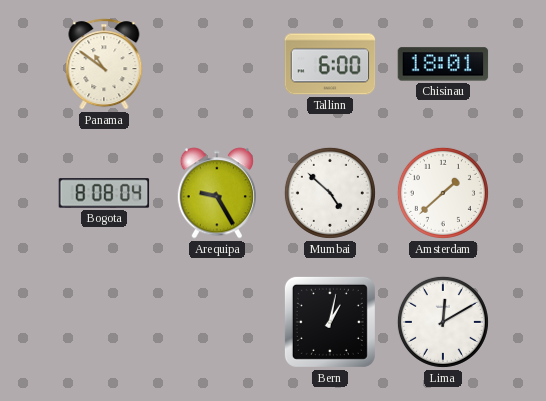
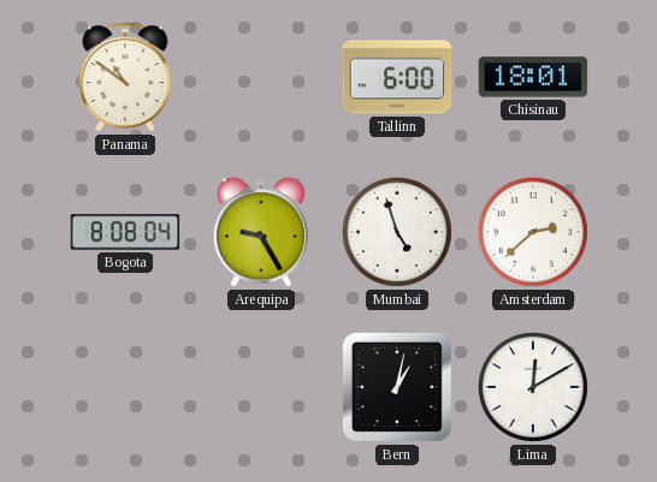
Mumbai: 4:52 -> 4:57 (397, 232)
Amsterdam: 1:38 -> 2:38 (533, 232)
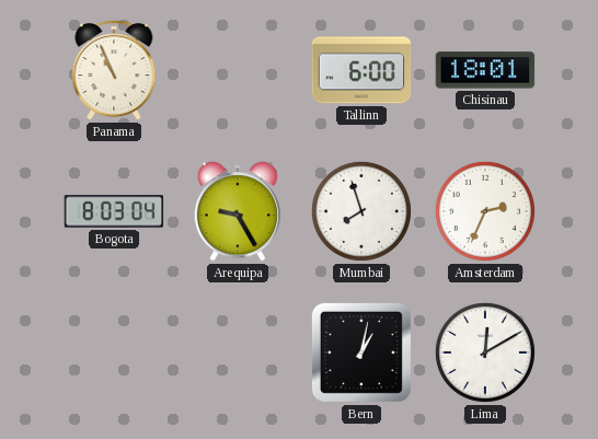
Panama: 10:51 -> 10:56 (114, 70)
Bogota: 8:08 -> 8:03 (114, 211)
Mumbai: 4:57 -> 7:57 (361, 211)
Amsterdam: 2:38 -> 2:34 (485, 211)
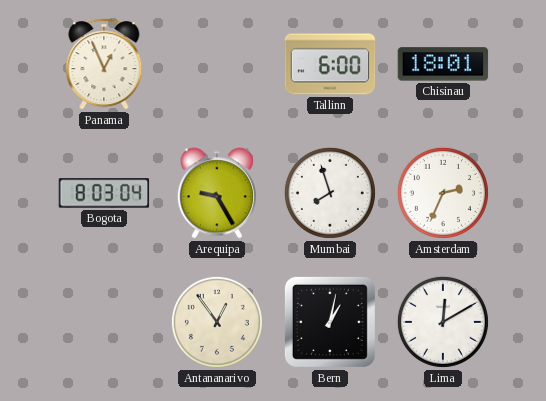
Panama: 10:56 -> 12:56 (104, 64)
Antananarivo: none -> 12:54 (217, 322)
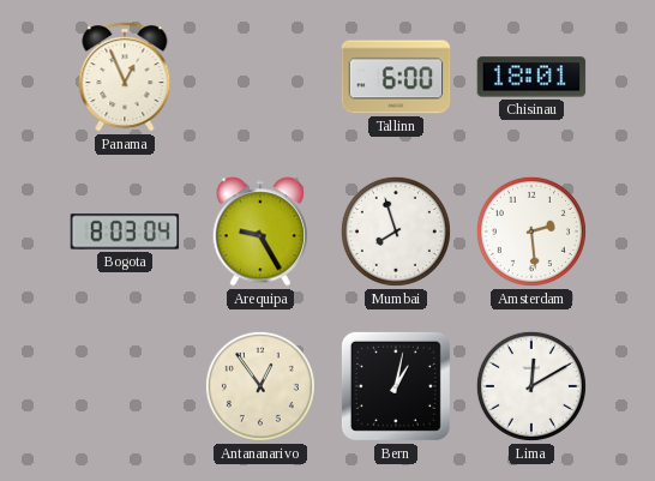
Amsterdam: 2:34 -> 2:29 (531, 232)
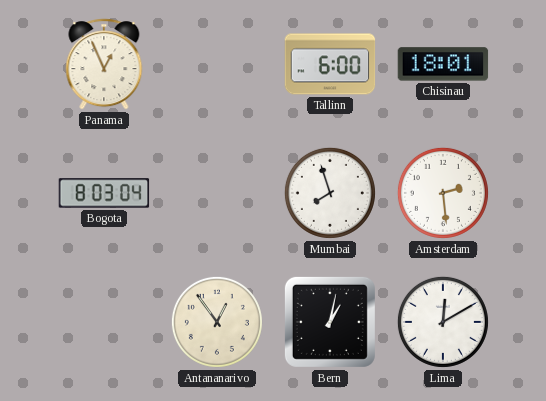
Arequipa: 9:25 -> none (259, 232)
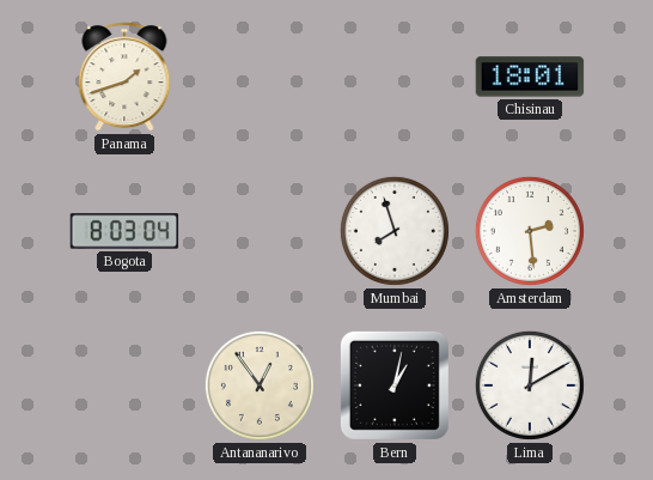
Panama: 12:56 -> 1:42 (124, 77)
Tallinn: 6:00 -> none (330, 64)
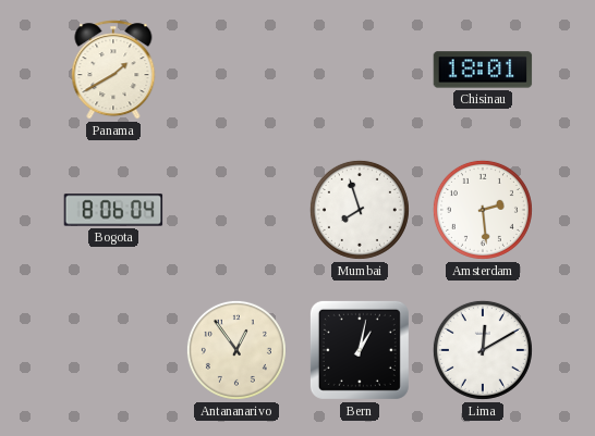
Panama: 1:42 -> 1:40 (113, 70)
Bogota: 8:03 -> 8:06 (113, 210)
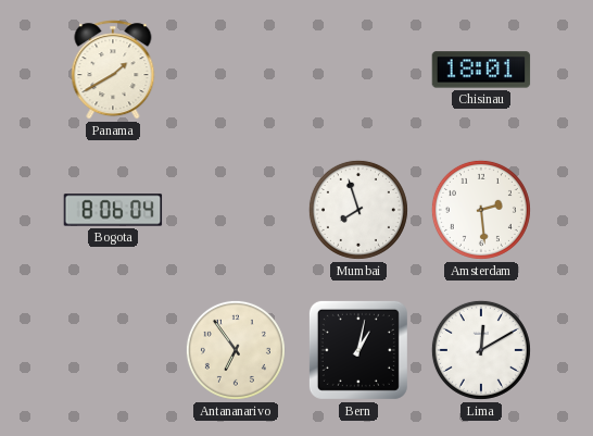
Antananarivo: 12:54 -> 6:54 (236, 350)
